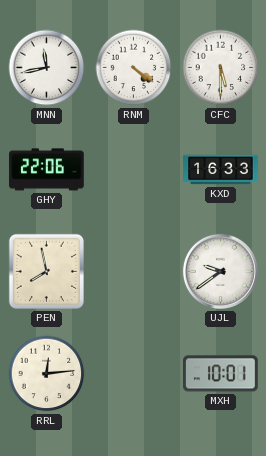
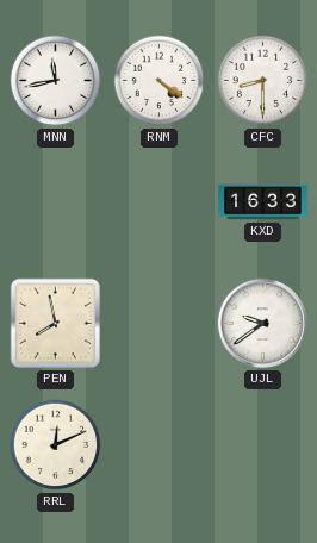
CFC: 5:30 -> 8:30 (263, 81)
GHY: 22:06 -> none (47, 170)
RRL: 12:14 -> 12:11 (56, 445)
MXH: 10:01 -> none (221, 374)
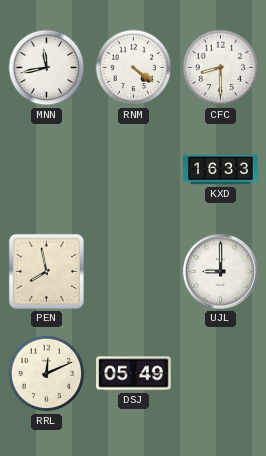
UJL: 9:39 -> 9:00 (220, 271)
DSJ: none -> 05:49 (134, 374)
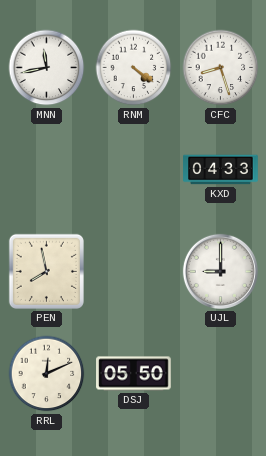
CFC: 8:30 -> 8:27 (221, 68)
KXD: 16:33 -> 04:33 (221, 170)
DSJ: 05:49 -> 05:50 (134, 374)
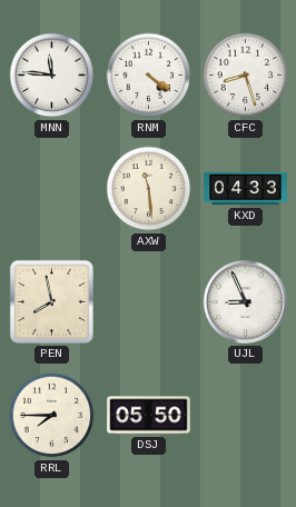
MNN: 11:43 -> 11:46 (52, 76)
AXW: none -> 11:29 (149, 189)
UJL: 9:00 -> 8:56 (245, 301)
RRL: 12:11 -> 7:45 (52, 416)
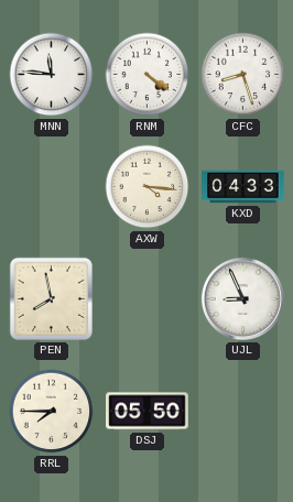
AXW: 11:29 -> 4:16 (148, 187)
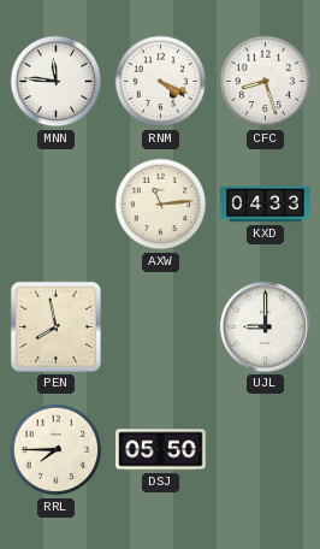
RNM: 4:21 -> 4:19 (161, 82)
AXW: 4:16 -> 11:14 (161, 205)
UJL: 8:56 -> 9:00 (265, 326)
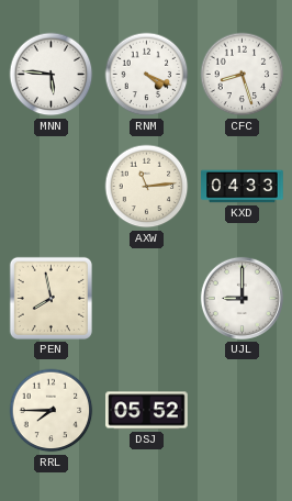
MNN: 11:46 -> 5:46 (52, 75)
DSJ: 05:50 -> 05:52 (147, 411)
